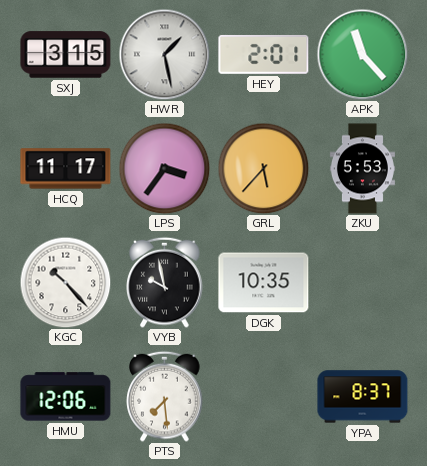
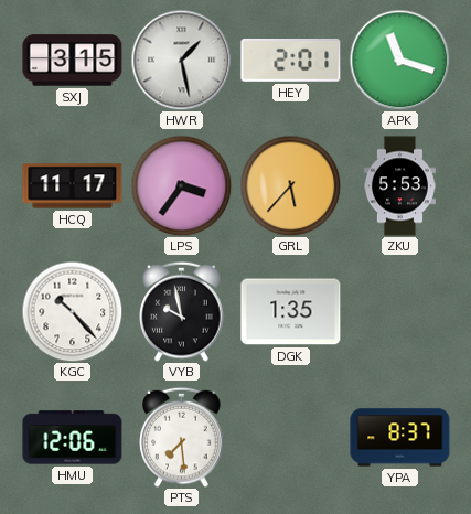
APK: 11:23 -> 11:18 (399, 60)
DGK: 10:35 -> 1:35 (291, 312)
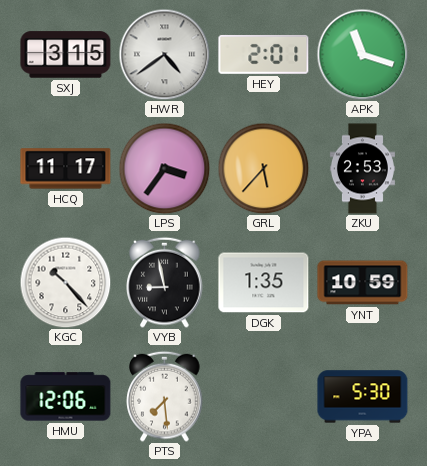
HWR: 1:28 -> 4:39 (164, 54)
ZKU: 5:53 -> 2:53 (362, 169)
VYB: 9:58 -> 8:58 (165, 282)
YNT: none -> 10:59 (363, 283)
YPA: 8:37 -> 5:30 (363, 397)
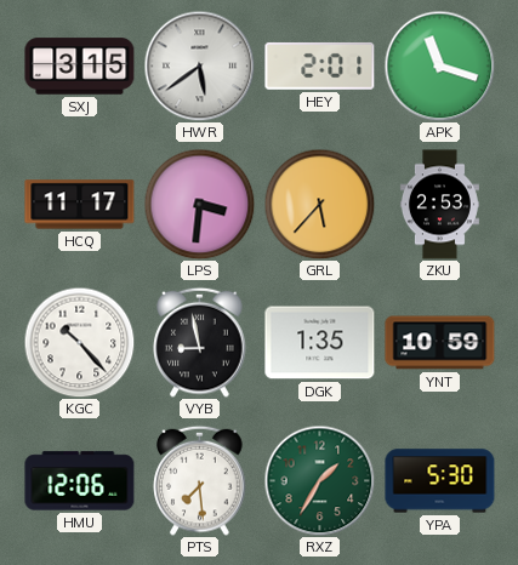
HWR: 4:39 -> 5:39 (199, 65)
LPS: 3:36 -> 3:31 (199, 204)
RXZ: none -> 1:35 (319, 480)
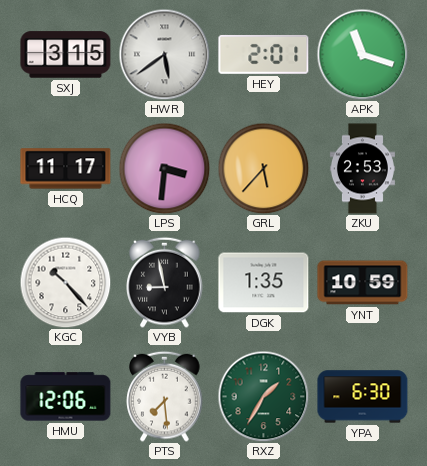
YPA: 5:30 -> 6:30 (363, 397)
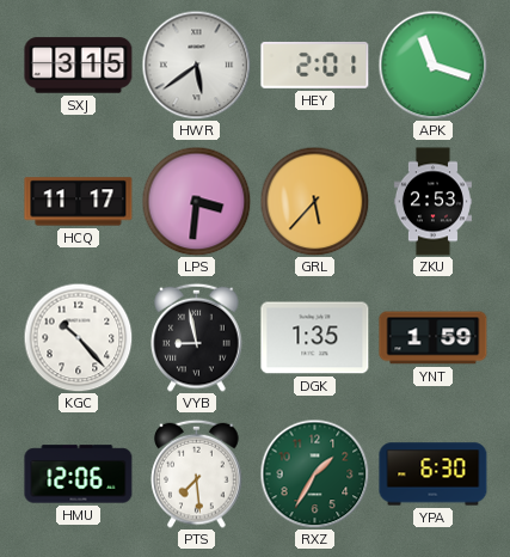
YNT: 10:59 -> 1:59 (434, 338)
